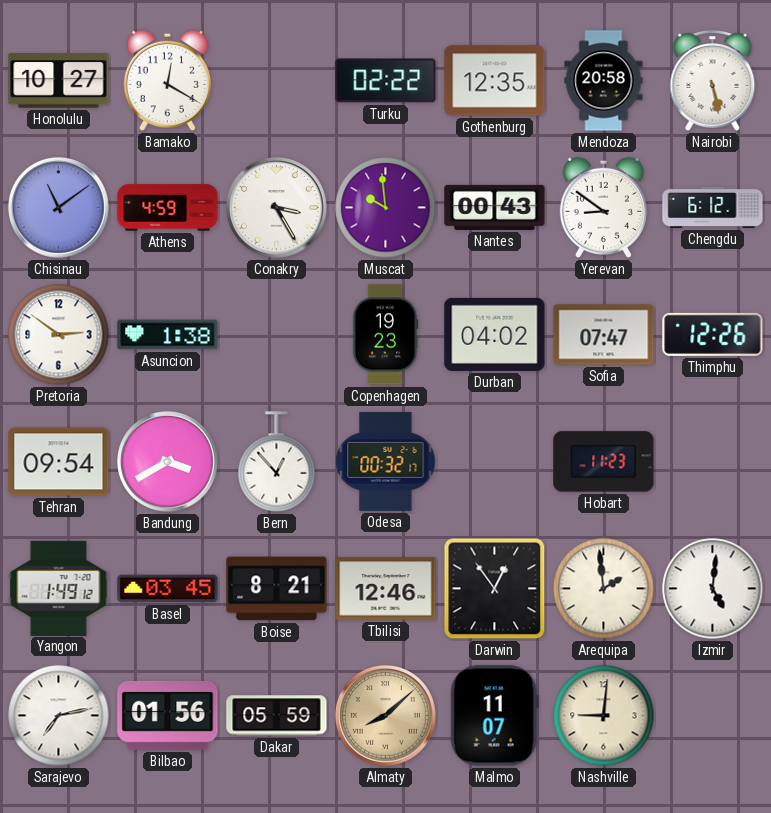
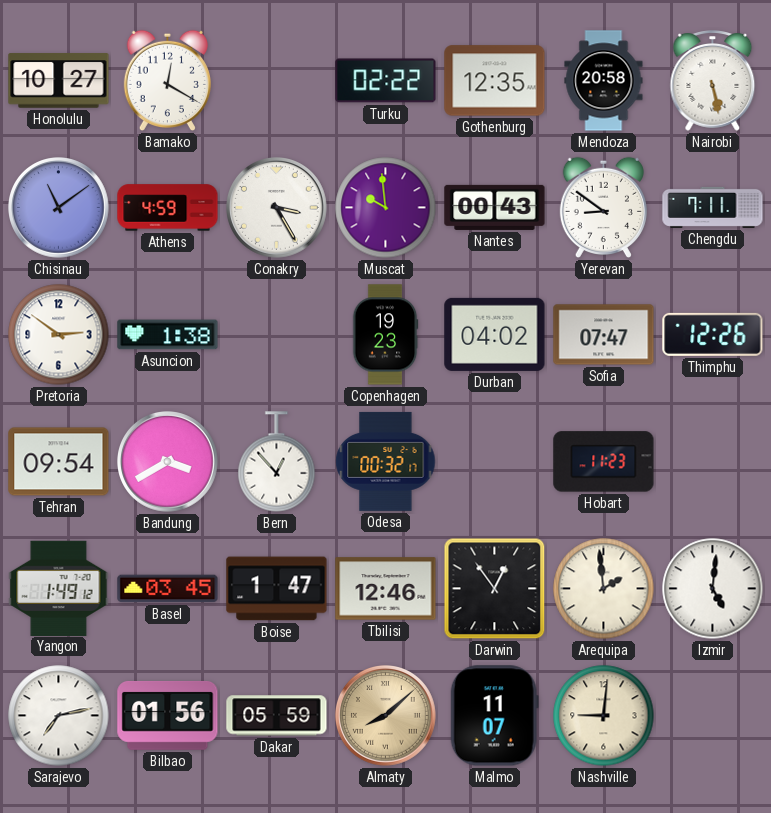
Chengdu: 6:12 -> 7:11 (713, 207)
Boise: 8:21 -> 1:47 (277, 589)
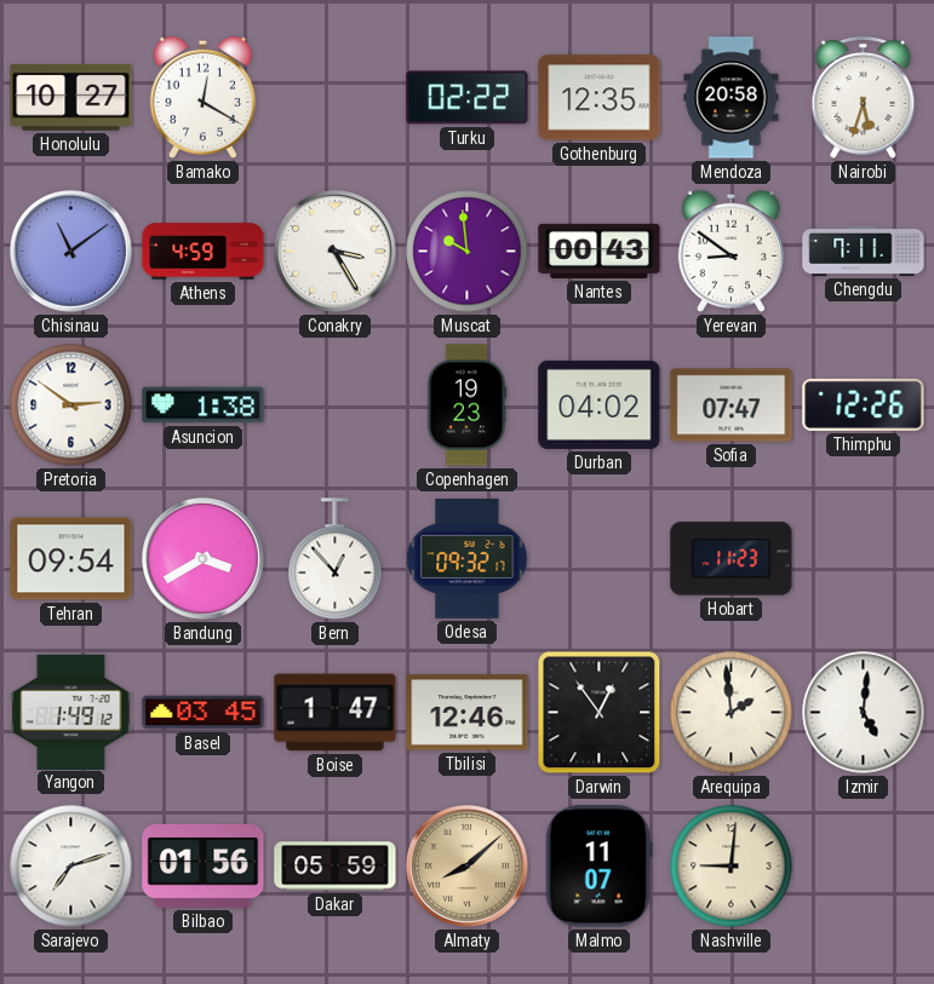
Nairobi: 5:28 -> 5:33 (864, 98)
Odesa: 00:32 -> 09:32 (468, 558)
Sarajevo: 7:13 -> 7:12 (71, 867)
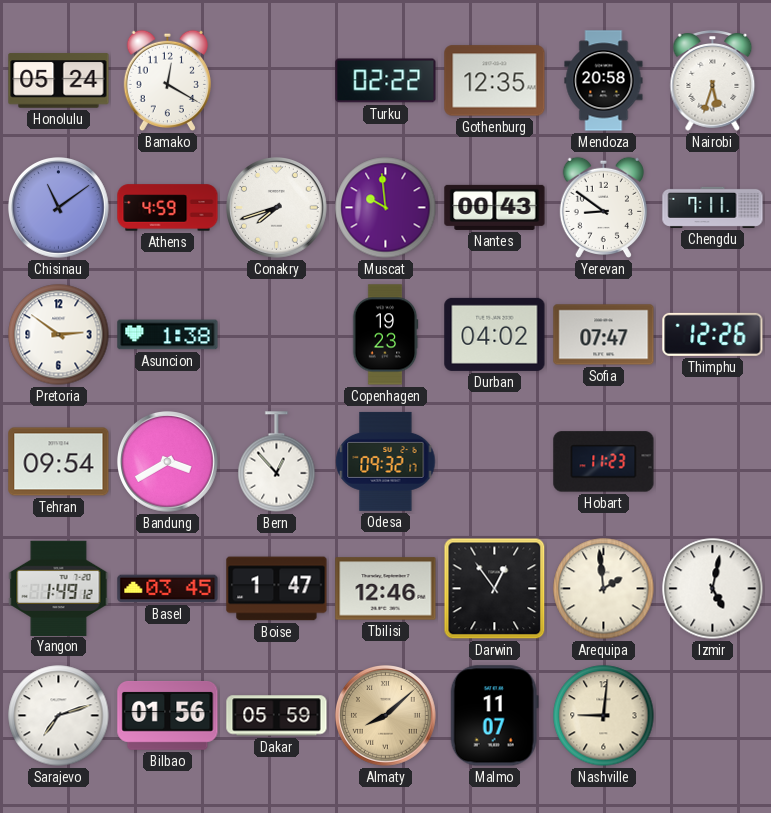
Honolulu: 10:27 -> 05:24 (59, 81)
Conakry: 3:25 -> 7:42 (277, 208)
Izmir: 5:01 -> 5:02 (713, 589)
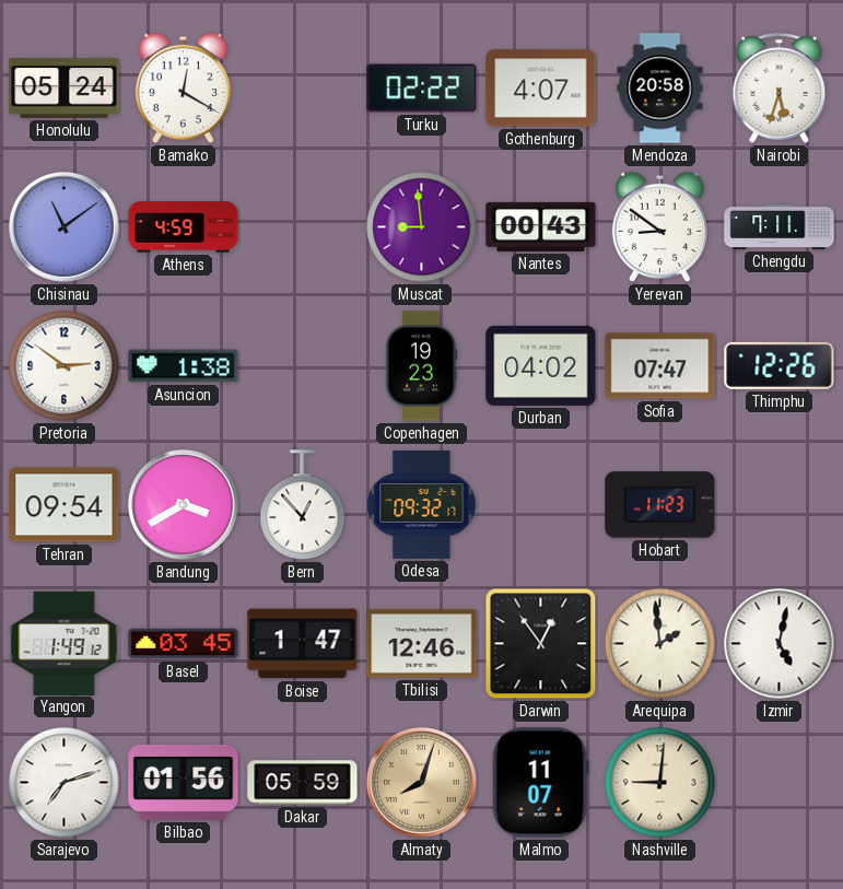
Gothenburg: 12:35 -> 4:07 (541, 89)
Conakry: 7:42 -> none (277, 208)
Muscat: 9:59 -> 8:59 (422, 227)
Almaty: 8:08 -> 8:03 (422, 783)
